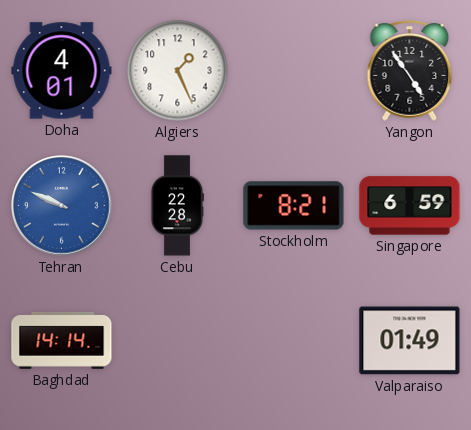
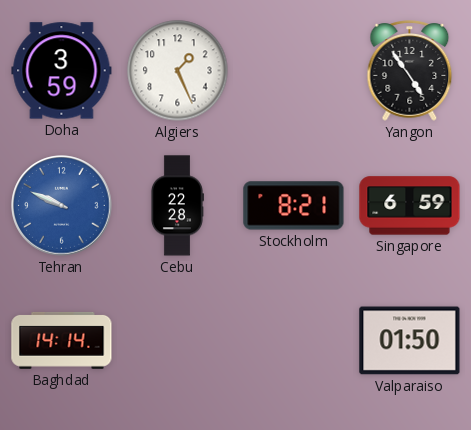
Doha: 4:01 -> 3:59 (62, 71)
Valparaiso: 01:49 -> 01:50 (410, 341)
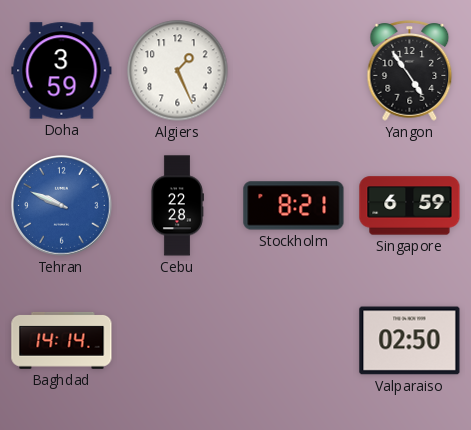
Valparaiso: 01:50 -> 02:50 (410, 341)
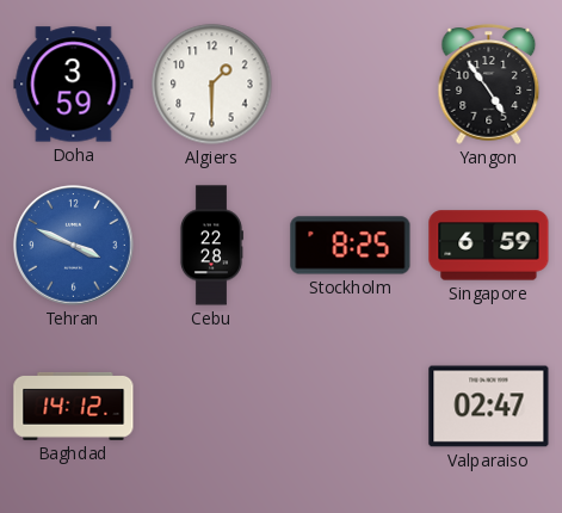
Algiers: 1:26 -> 1:30 (212, 85)
Tehran: 9:49 -> 3:49 (74, 246)
Stockholm: 8:21 -> 8:25 (351, 246)
Baghdad: 14:14 -> 14:12 (74, 406)
Valparaiso: 02:50 -> 02:47 (489, 407)
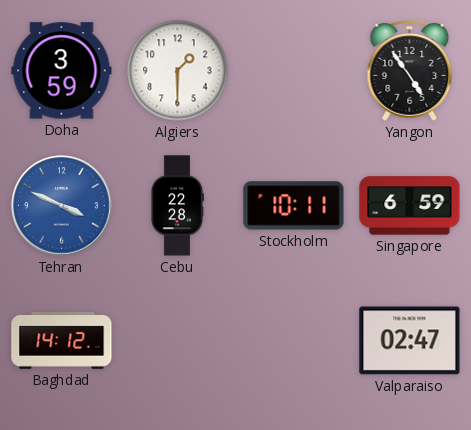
Stockholm: 8:25 -> 10:11 (294, 206)
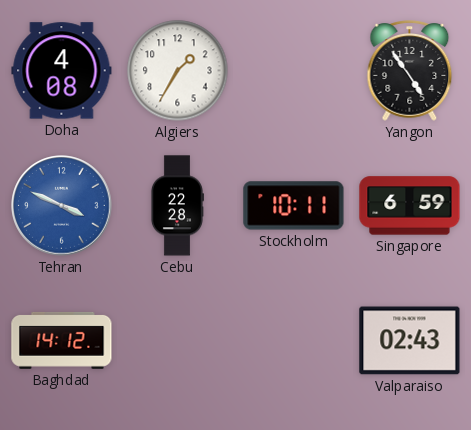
Doha: 3:59 -> 4:08 (62, 71)
Algiers: 1:30 -> 1:35 (178, 71)
Valparaiso: 02:47 -> 02:43 (410, 341)
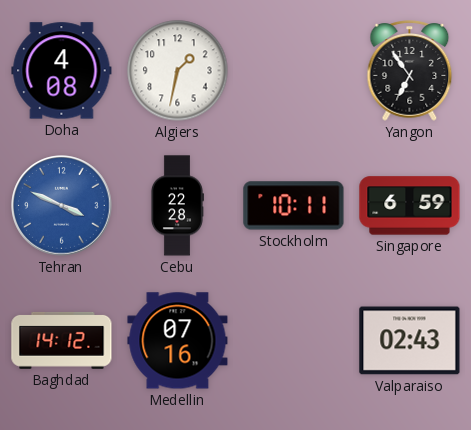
Algiers: 1:35 -> 1:32 (178, 71)
Yangon: 4:54 -> 6:54 (410, 71)
Medellin: none -> 07:16 (178, 341)
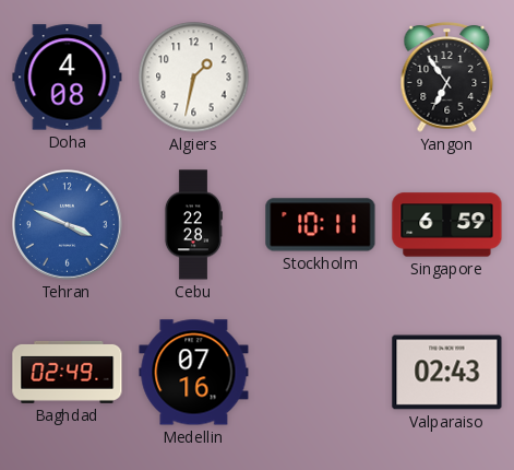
Baghdad: 14:12 -> 02:49 (68, 372)
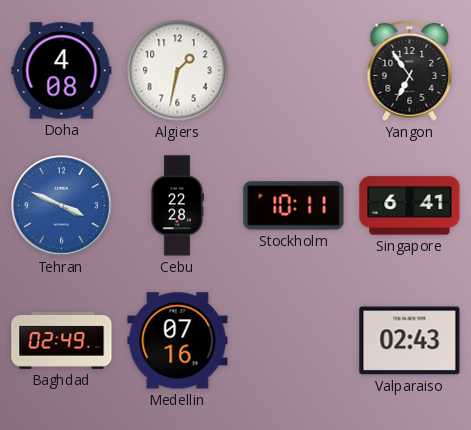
Singapore: 6:59 -> 6:41 (410, 206)
